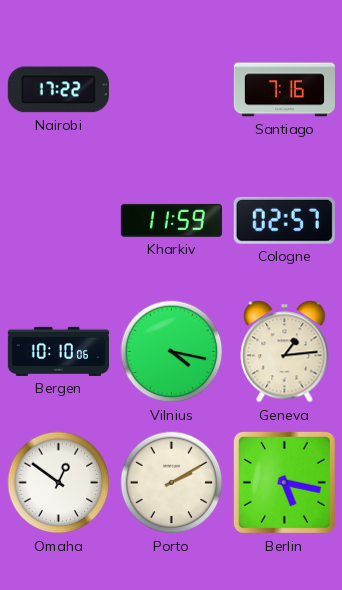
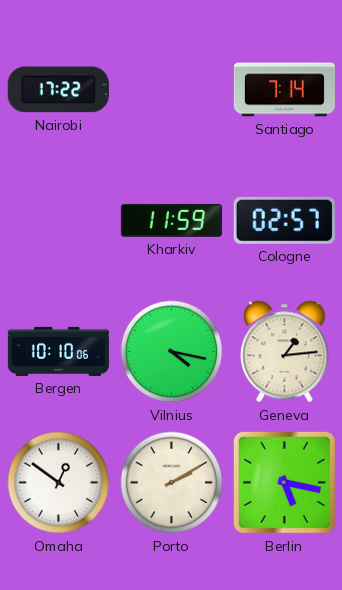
Santiago: 7:16 -> 7:14 (284, 90)
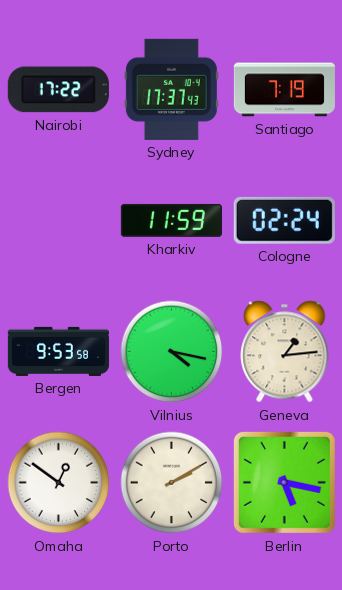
Sydney: none -> 17:37 (171, 89)
Santiago: 7:14 -> 7:19 (284, 90)
Cologne: 02:57 -> 02:24 (284, 220)
Bergen: 10:10 -> 9:53 (58, 351)
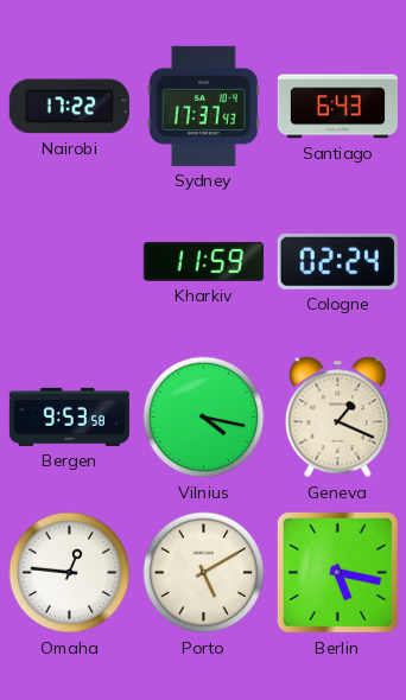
Santiago: 7:19 -> 6:43 (337, 107)
Geneva: 1:14 -> 1:19 (338, 418)
Omaha: 12:51 -> 12:46 (70, 573)
Porto: 2:10 -> 5:10 (204, 573)
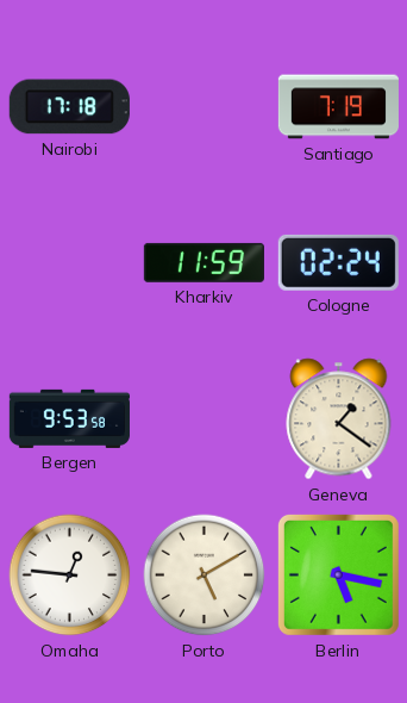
Nairobi: 17:22 -> 17:18 (69, 107)
Sydney: 17:37 -> none (203, 106)
Santiago: 6:43 -> 7:19 (338, 107)
Vilnius: 4:17 -> none (204, 418)
Geneva: 1:19 -> 1:21 (339, 419)
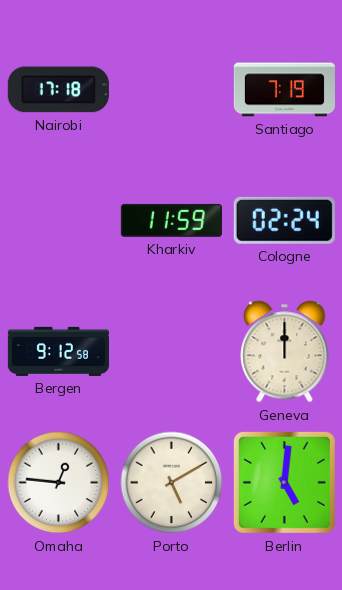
Bergen: 9:53 -> 9:12 (58, 351)
Geneva: 1:21 -> 12:00 (285, 352)
Berlin: 5:17 -> 5:01 (284, 482)
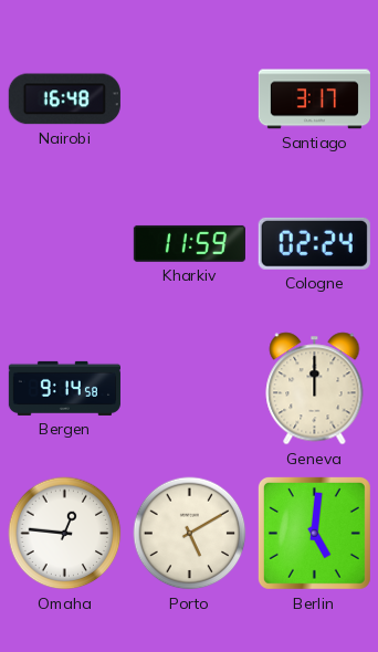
Nairobi: 17:18 -> 16:48 (64, 99)
Santiago: 7:19 -> 3:17 (314, 99)
Bergen: 9:12 -> 9:14 (64, 388)
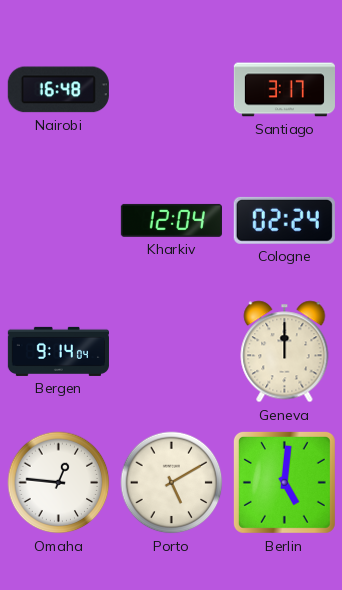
Kharkiv: 11:59 -> 12:04 (171, 220)
Bergen: 9:14:58 -> 9:14:04 (58, 351)
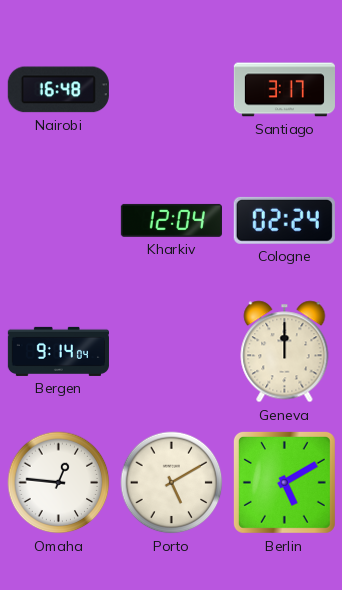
Berlin: 5:01 -> 5:10 (284, 482)
